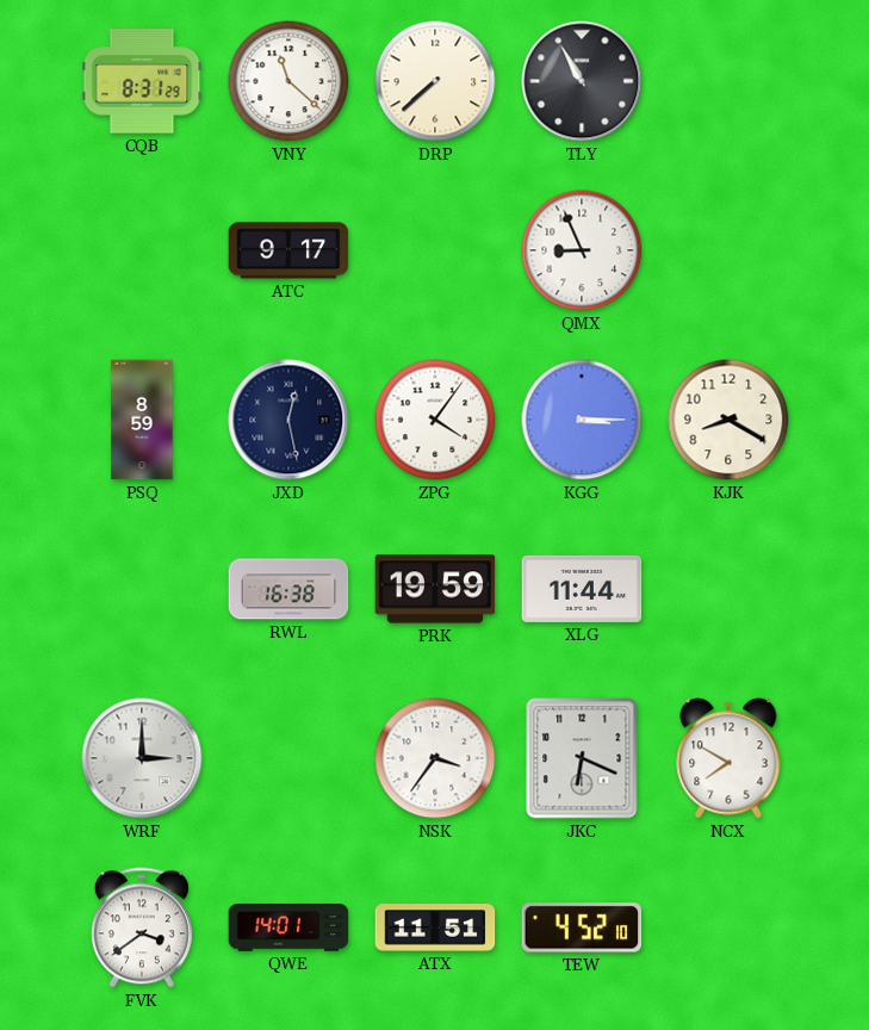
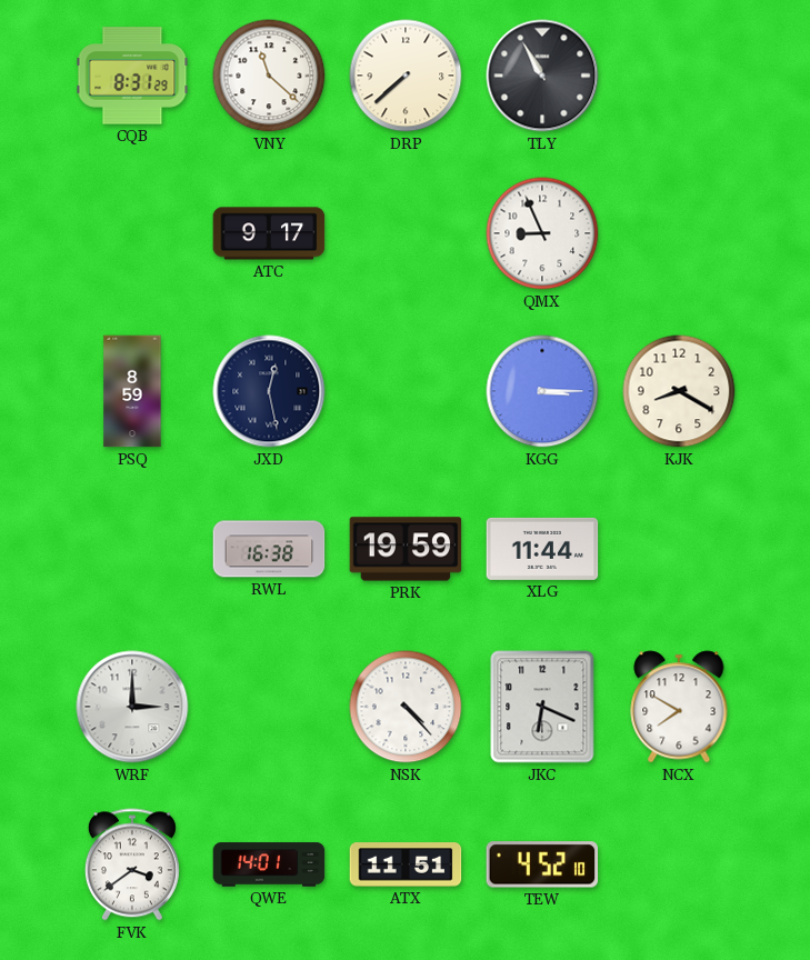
ZPG: 4:06 -> none (435, 420)
NSK: 3:36 -> 4:23 (406, 707)
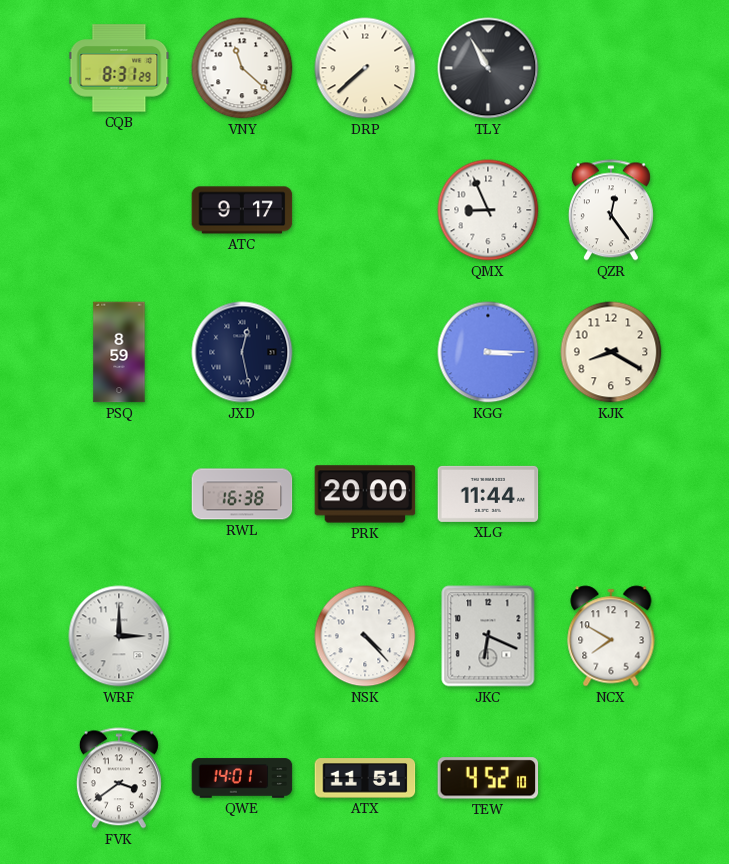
QZR: none -> 12:24 (611, 210)
PRK: 19:59 -> 20:00 (365, 494)
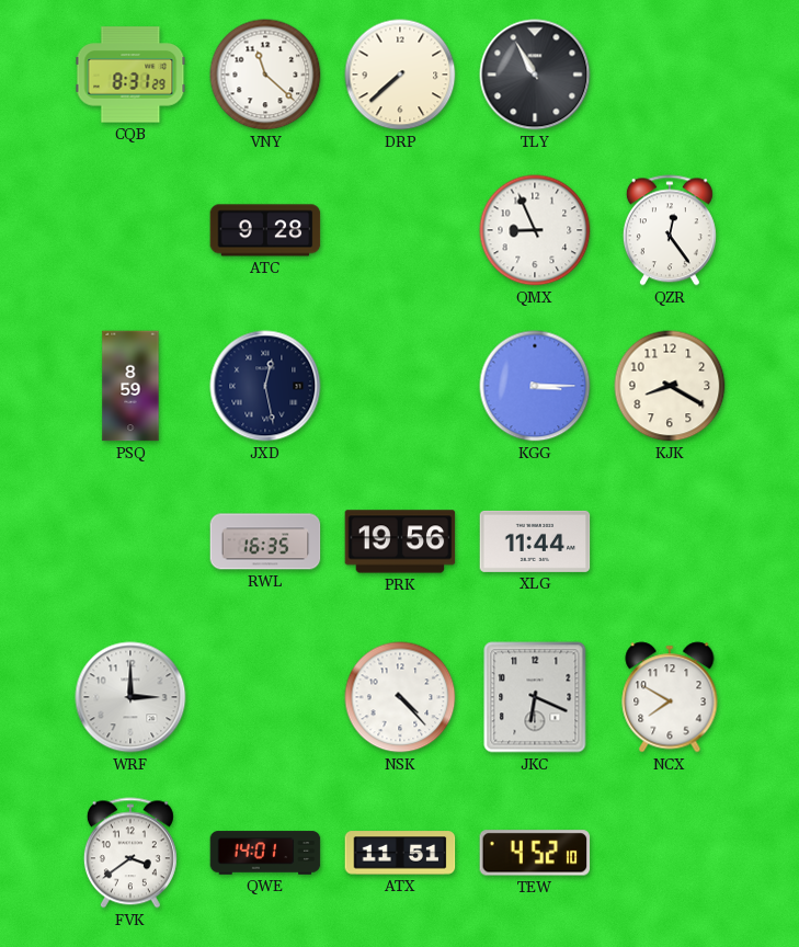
ATC: 9:17 -> 9:28 (265, 230)
RWL: 16:38 -> 16:35 (265, 541)
PRK: 20:00 -> 19:56 (400, 541)
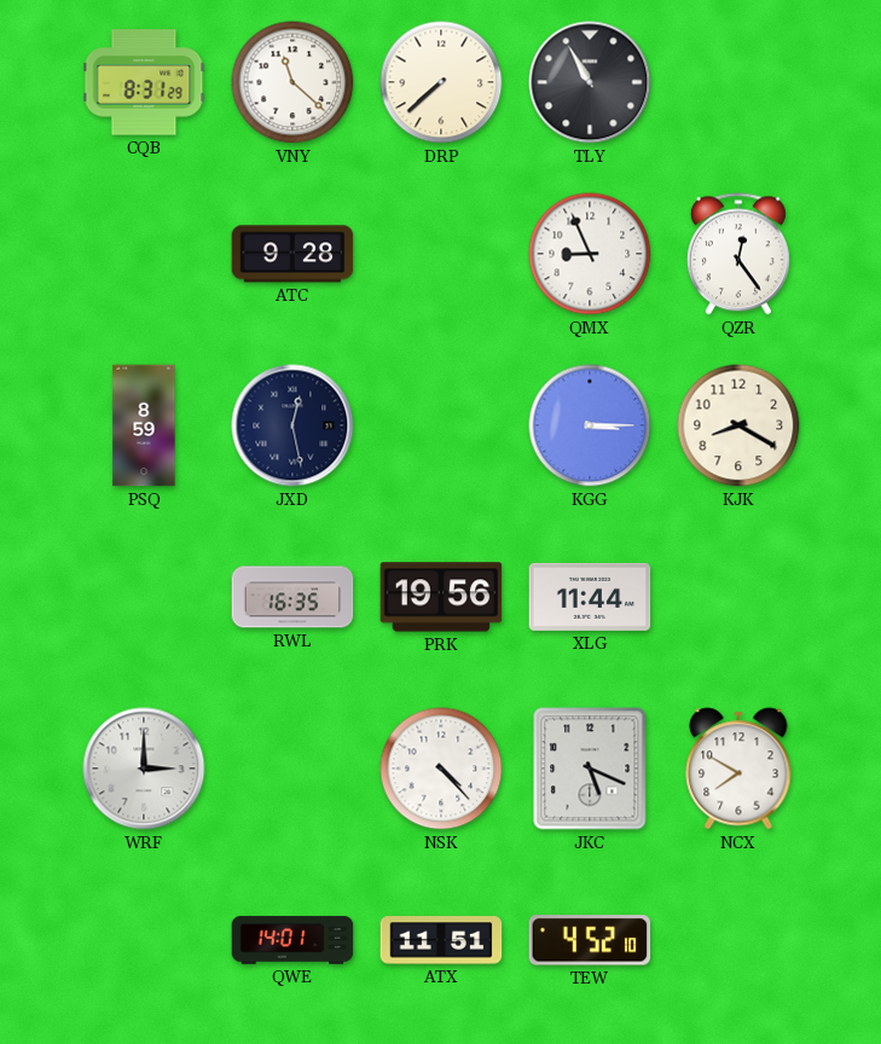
JKC: 6:19 -> 5:19 (590, 768)
FVK: 3:39 -> none (130, 853)
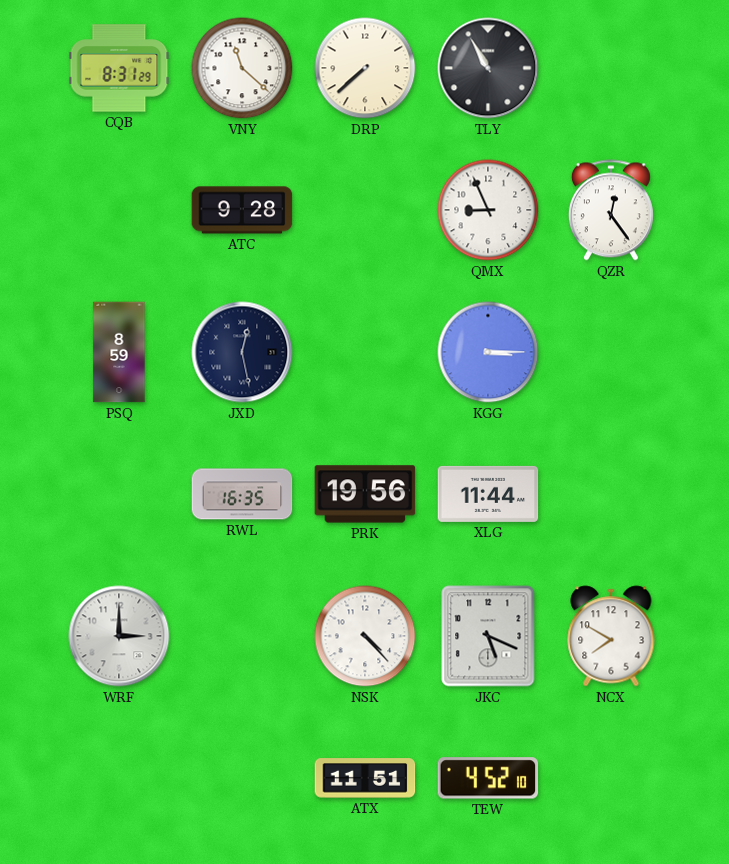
KJK: 8:20 -> none (738, 425)
QWE: 14:01 -> none (292, 940)
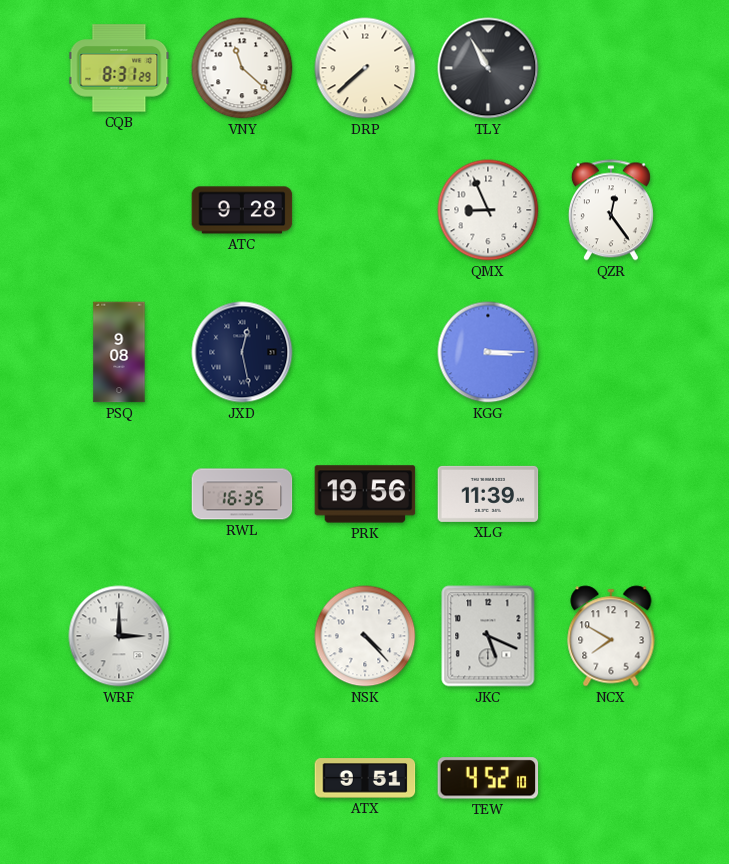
PSQ: 8:59 -> 9:08 (119, 352)
XLG: 11:44 -> 11:39 (488, 494)
ATX: 11:51 -> 9:51 (365, 778)
